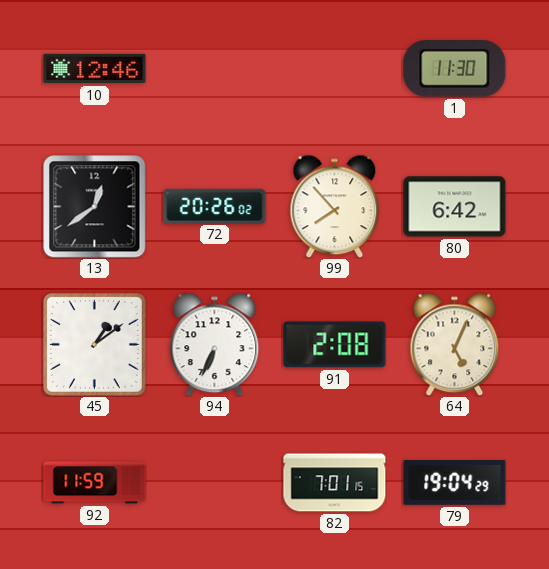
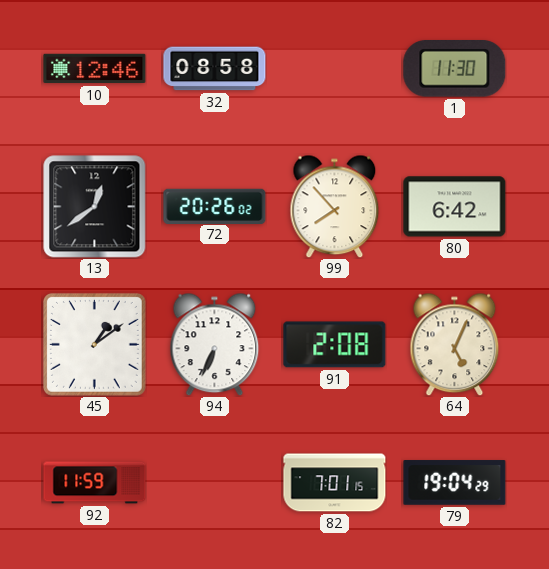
32: none -> 08:58 (215, 69)
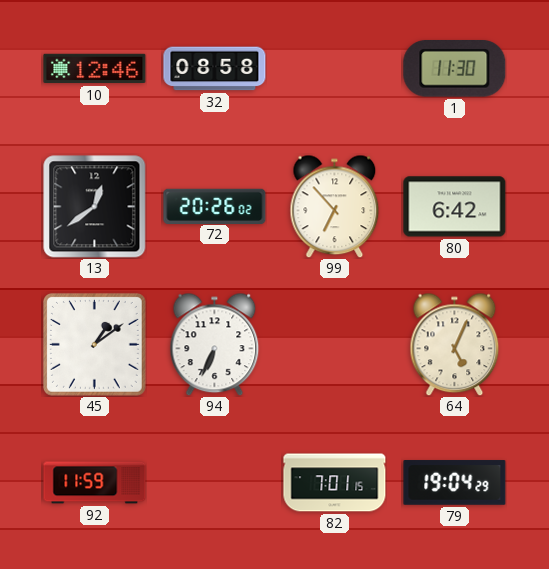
99: 7:53 -> 6:53 (335, 206)
91: 2:08 -> none (335, 345)
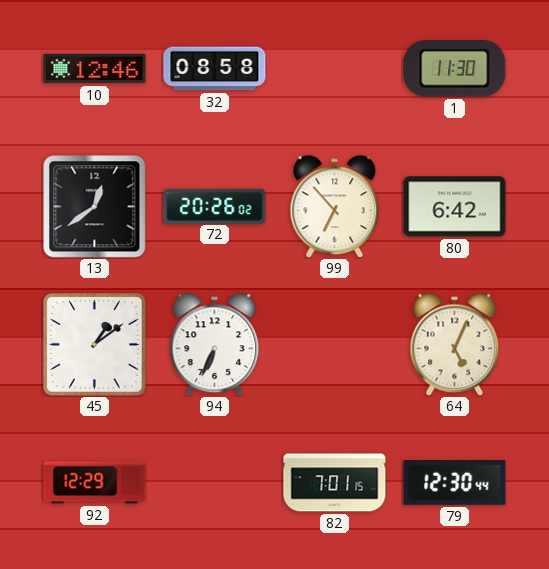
92: 11:59 -> 12:29 (95, 483)
79: 19:04 -> 12:30 (455, 483)
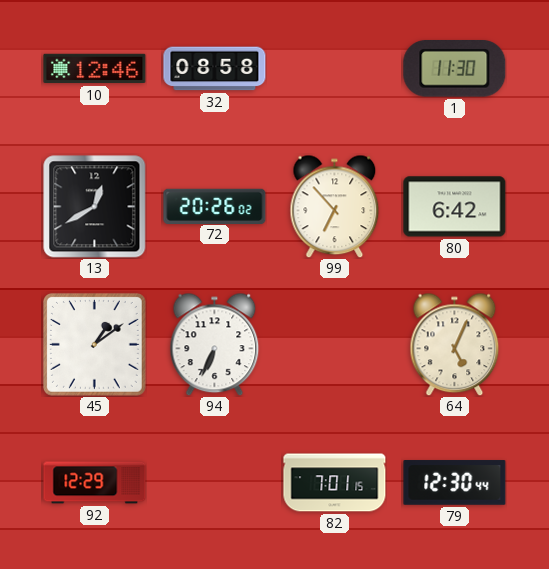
13: 12:39 -> 12:40 (95, 207)
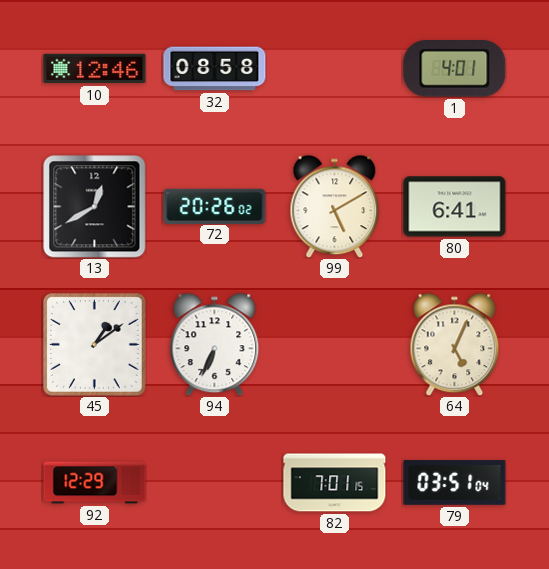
1: 11:30 -> 4:01 (455, 69)
99: 6:53 -> 5:10 (335, 206)
80: 6:42 -> 6:41 (455, 207)
79: 12:30 -> 03:51 (455, 483)
